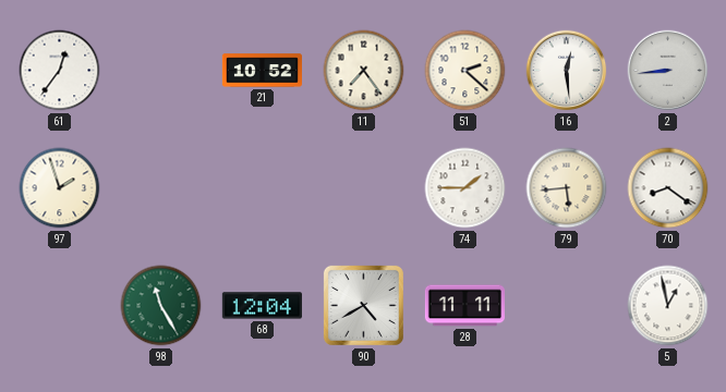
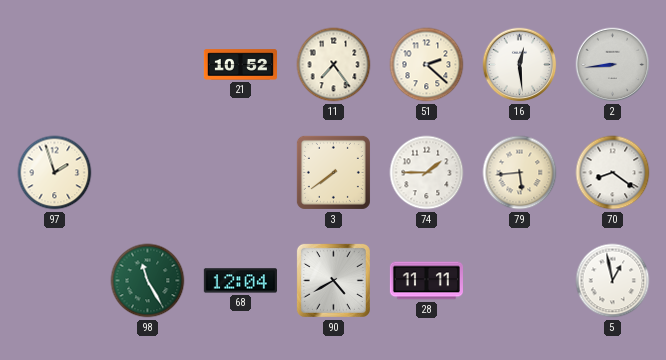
61: 12:36 -> none (60, 71)
3: none -> 7:39 (333, 172)
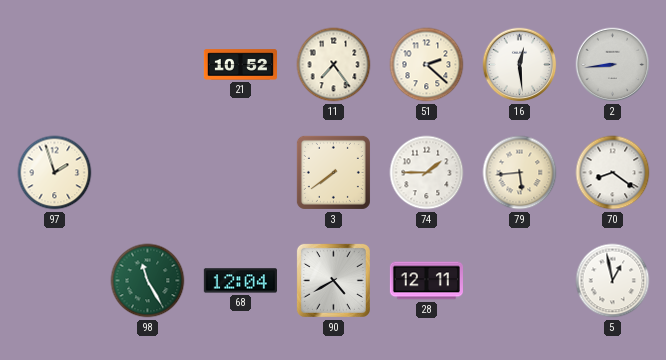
28: 11:11 -> 12:11 (426, 281)
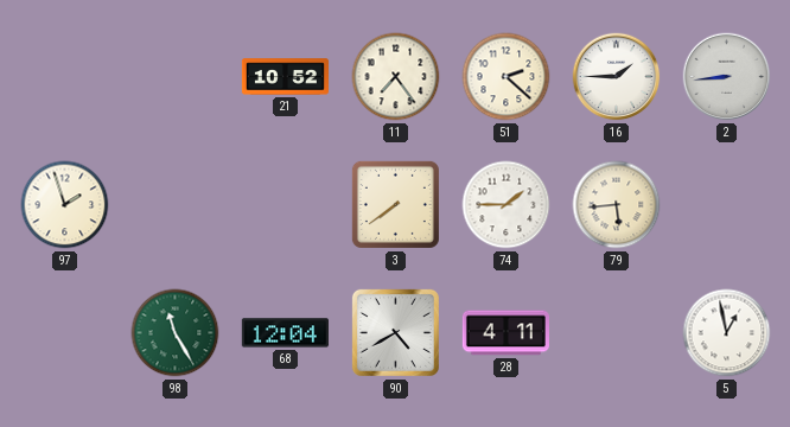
16: 12:29 -> 1:45 (617, 77)
70: 8:21 -> none (613, 173)
28: 12:11 -> 4:11 (505, 333)
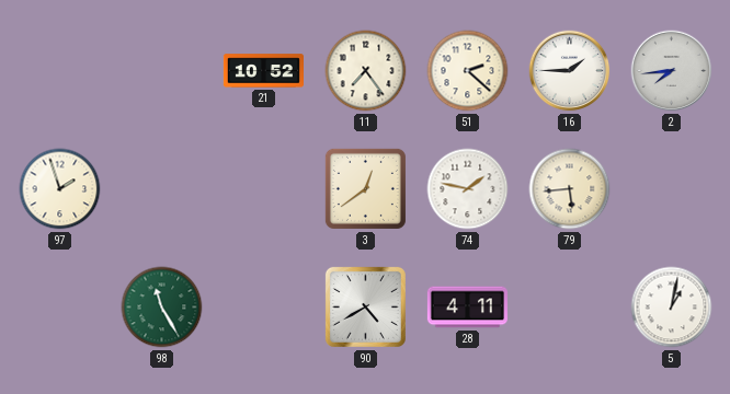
2: 8:44 -> 7:44 (672, 71)
3: 7:39 -> 12:39 (365, 188)
74: 1:45 -> 1:47 (468, 189)
68: 12:04 -> none (285, 333)
5: 12:58 -> 1:02 (672, 308)
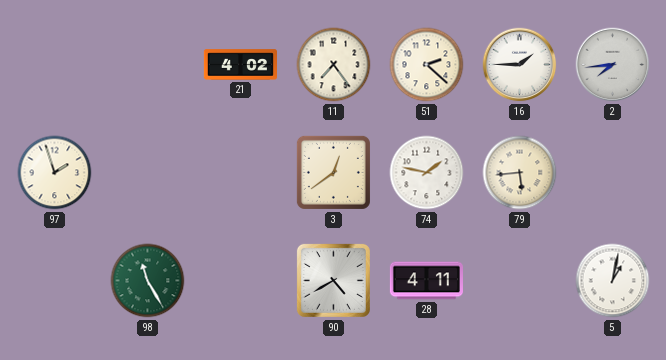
21: 10:52 -> 4:02 (240, 65)
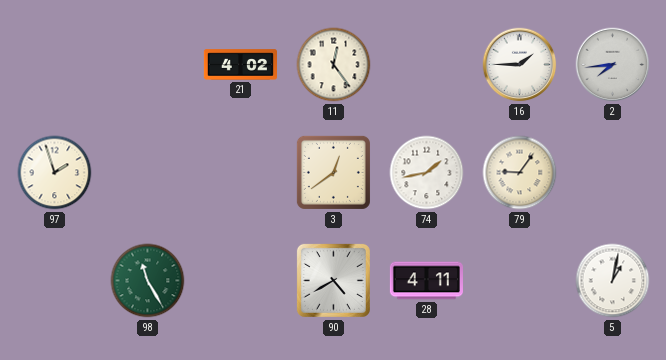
11: 7:24 -> 12:24 (334, 65)
51: 2:22 -> none (427, 65)
74: 1:47 -> 1:43 (427, 173)
79: 5:44 -> 9:06 (520, 173)
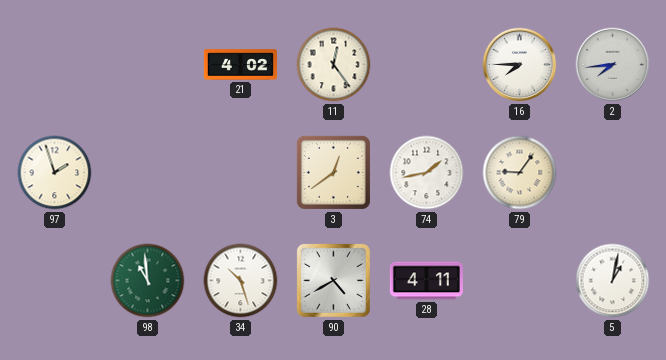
16: 1:45 -> 7:45 (520, 65)
98: 11:25 -> 10:59 (148, 281)
34: none -> 10:27 (241, 281)
